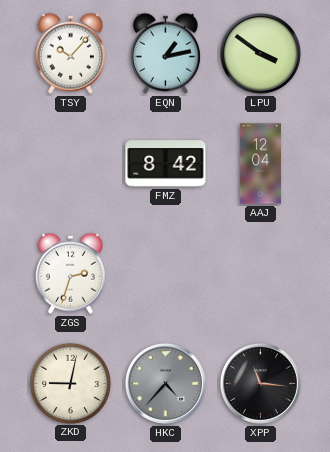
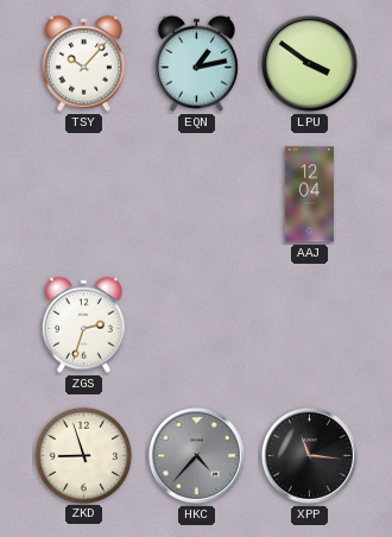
FMZ: 8:42 -> none (166, 164)
ZKD: 9:02 -> 8:57 (83, 455)
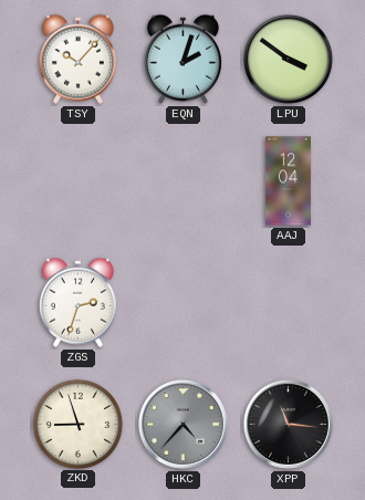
EQN: 1:13 -> 2:03 (182, 59)
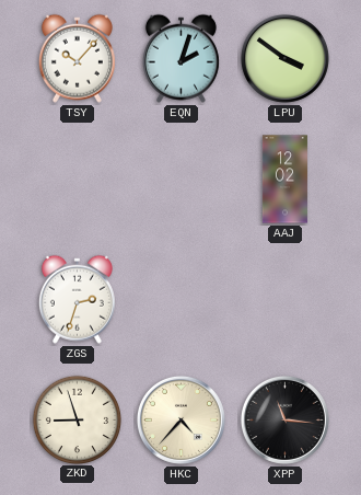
AAJ: 12:04 -> 12:02 (284, 180)
HKC dial: grey -> cream (180, 419)
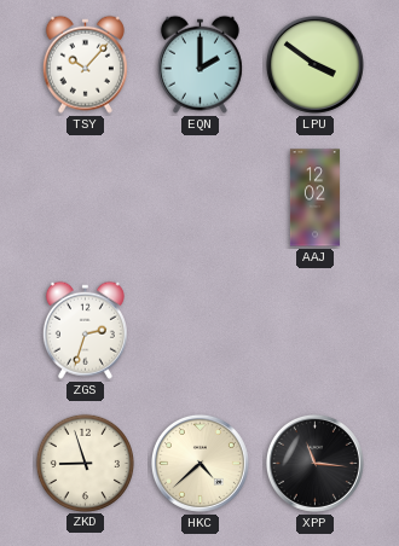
EQN: 2:03 -> 2:00 (199, 64)
HKC: 4:37 -> 4:38 (199, 463)
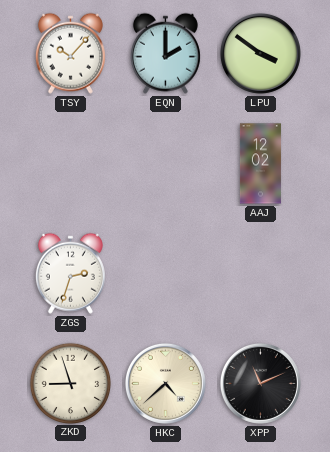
XPP: 11:16 -> 11:11 (260, 383)
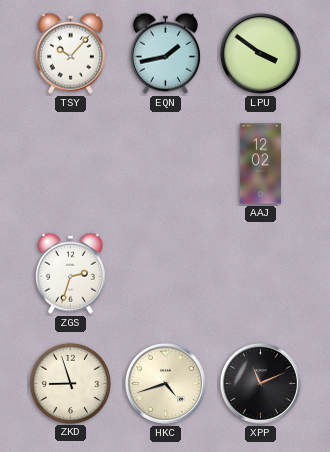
EQN: 2:00 -> 1:43 (165, 53)
HKC: 4:38 -> 4:42 (165, 383)
